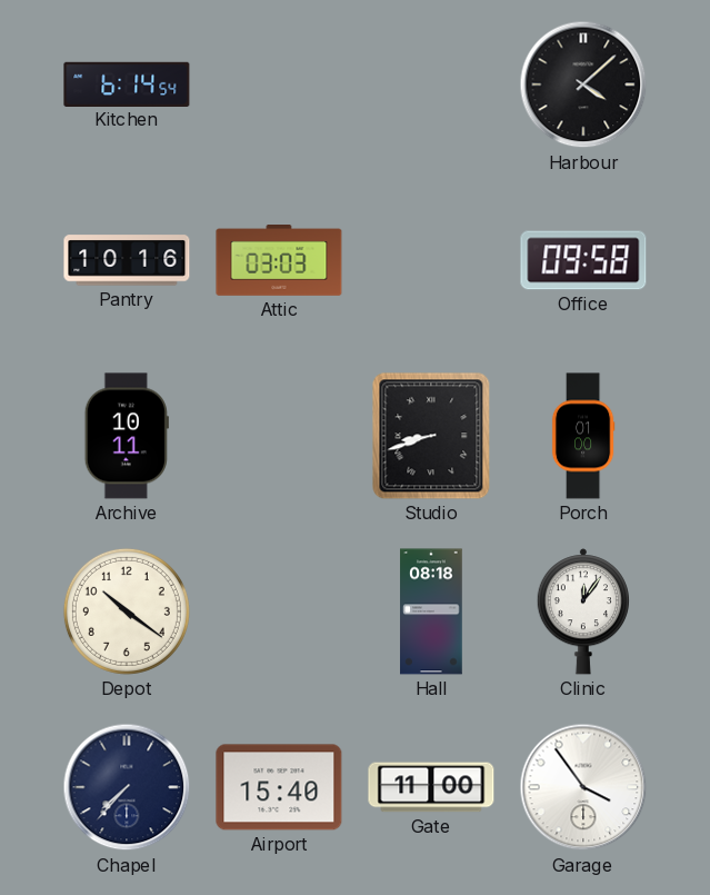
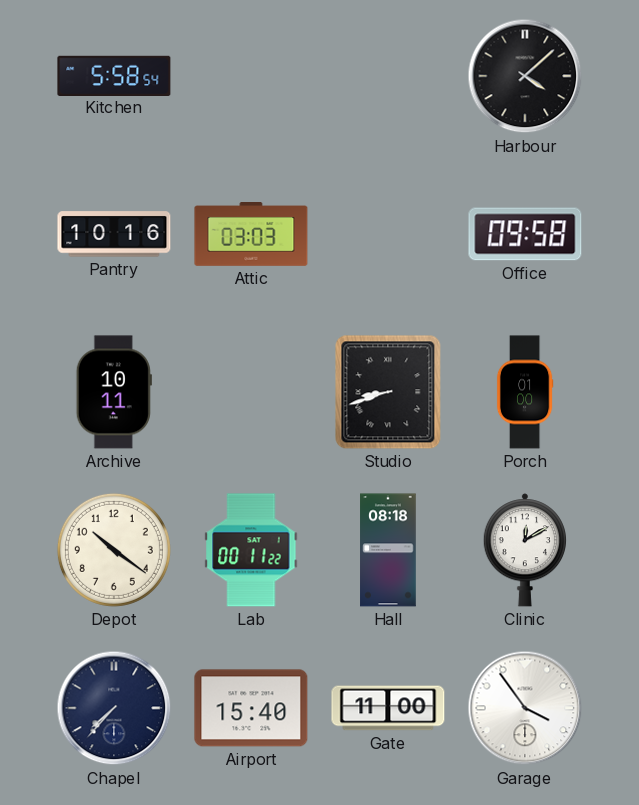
Kitchen: 6:14 -> 5:58 (114, 75)
Lab: none -> 00:11 (251, 550)
Clinic: 12:06 -> 12:10 (524, 550)
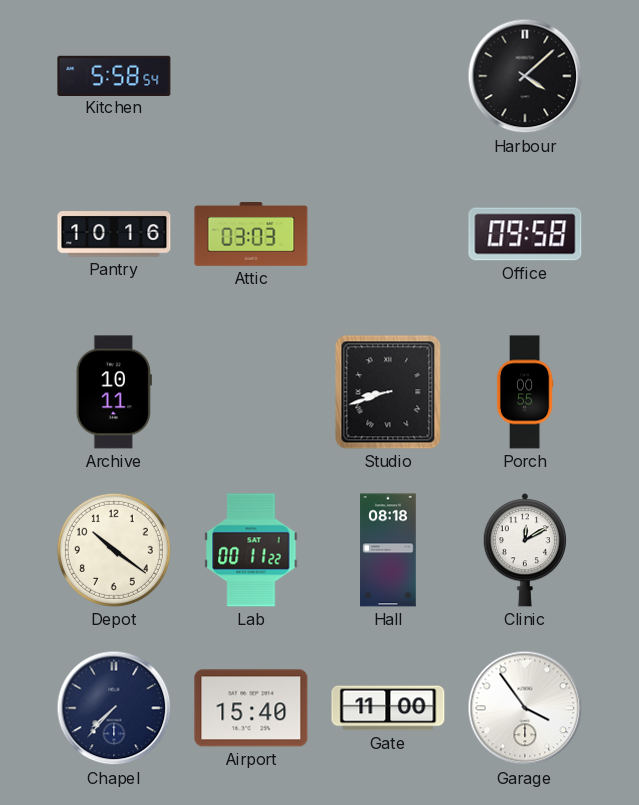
Porch: 01:00 -> 00:55 (525, 392)
